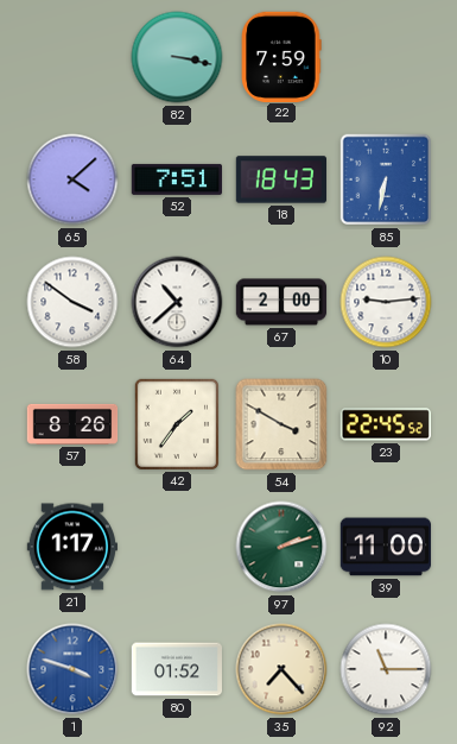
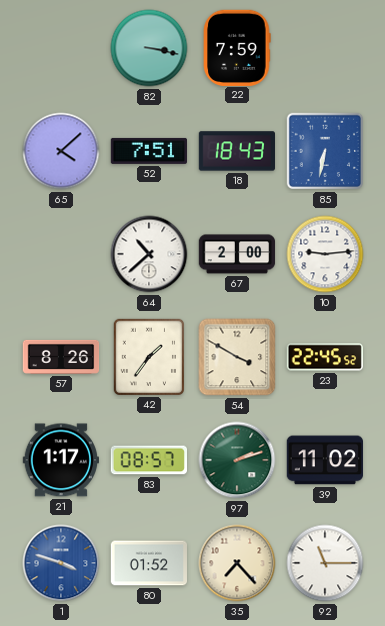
58: 3:51 -> none (72, 302)
83: none -> 08:57 (148, 460)
39: 11:00 -> 11:02 (324, 460)
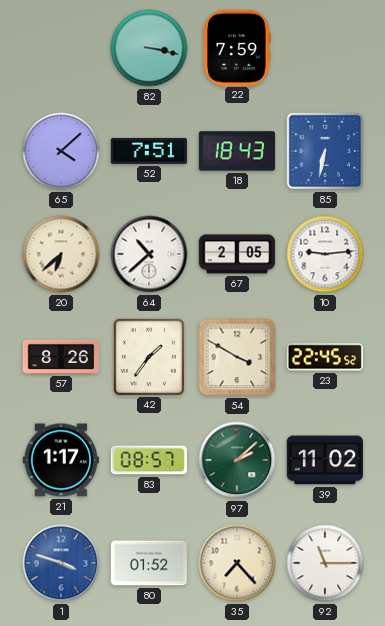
20: none -> 6:38 (61, 254)
67: 2:00 -> 2:05 (237, 254)
97: 2:12 -> 2:08 (237, 460)
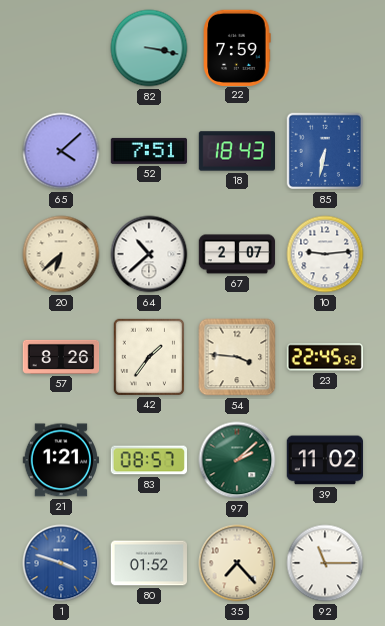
67: 2:05 -> 2:07 (237, 254)
54: 3:50 -> 3:46 (237, 357)
21: 1:17 -> 1:21 (60, 460)
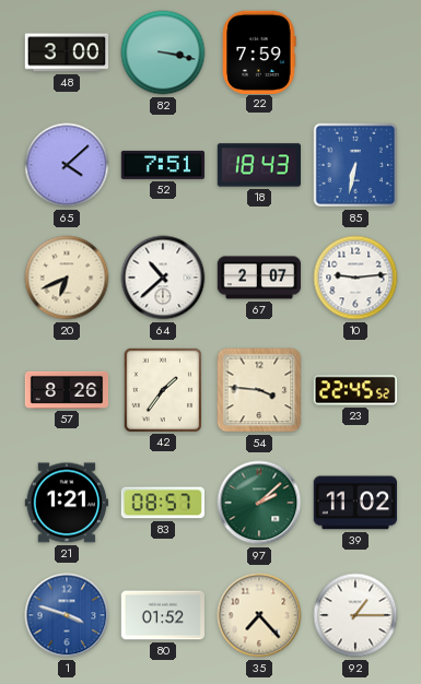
48: none -> 3:00 (66, 52)
20: 6:38 -> 6:41 (67, 278)
92: 11:15 -> 1:15 (355, 615)
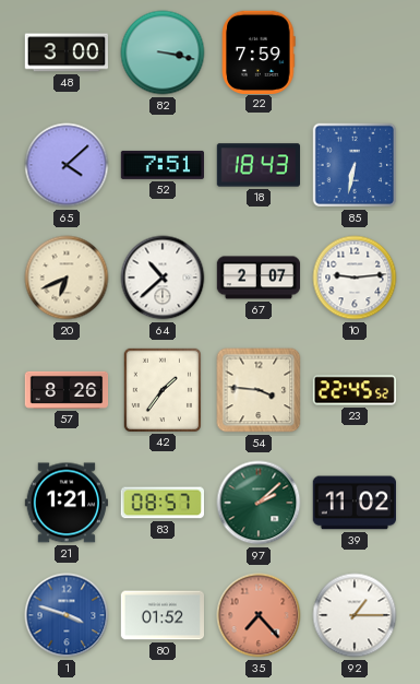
35 dial: cream -> salmon (259, 615)
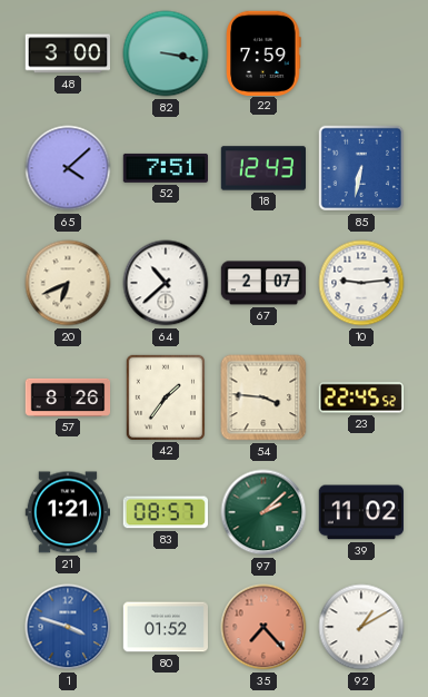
18: 18:43 -> 12:43 (262, 168)
92: 1:15 -> 1:10 (361, 627)
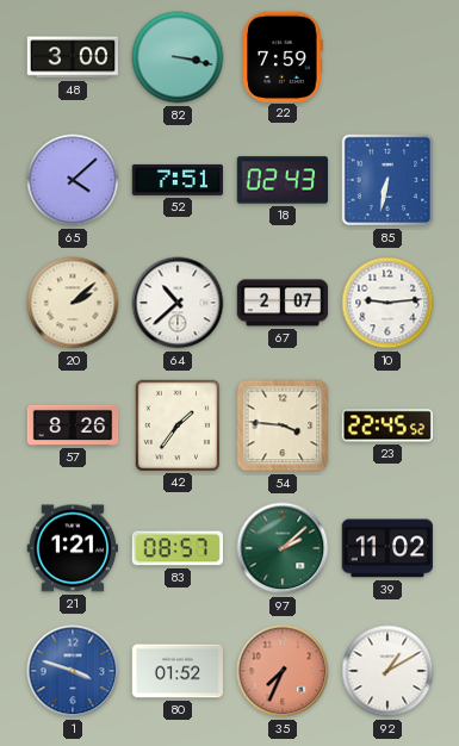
18: 12:43 -> 02:43 (281, 180)
20: 6:41 -> 2:08 (73, 303)
35: 7:23 -> 7:34 (283, 671)
